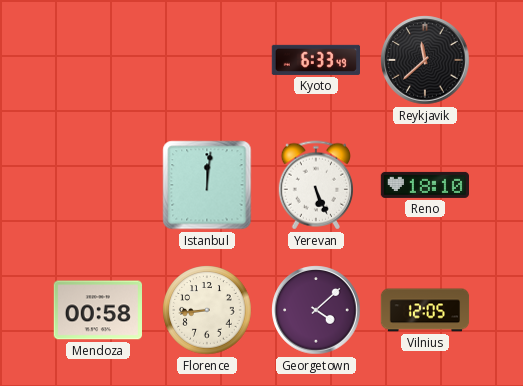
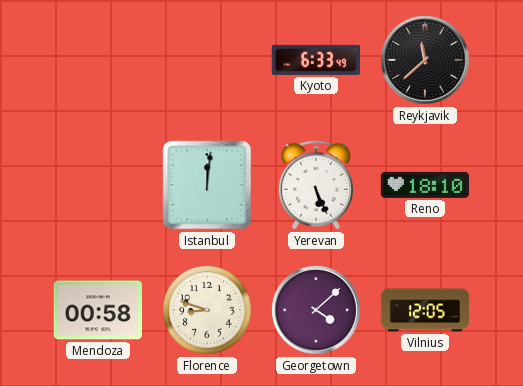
Florence: 8:44 -> 8:48 (207, 310)
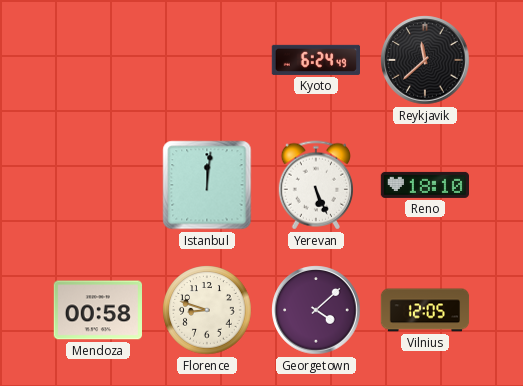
Kyoto: 6:33 -> 6:24 (315, 60)
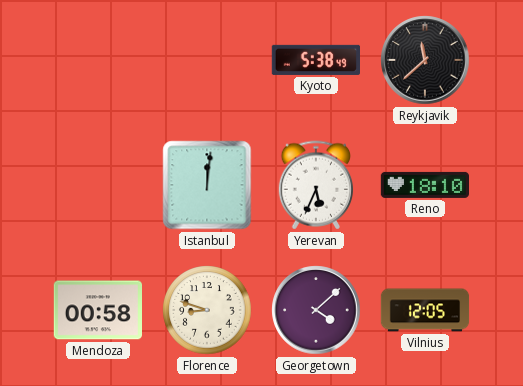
Kyoto: 6:24 -> 5:38 (315, 60)
Yerevan: 5:26 -> 5:34 (315, 185)
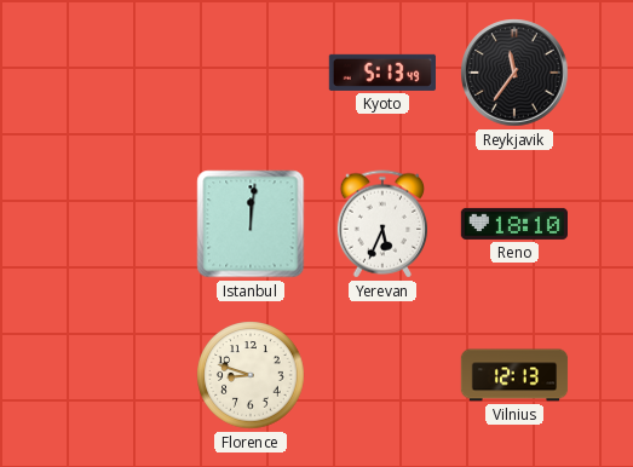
Kyoto: 5:38 -> 5:13 (381, 73)
Reykjavik: 11:38 -> 11:36 (514, 73)
Mendoza: 00:58 -> none (97, 310)
Georgetown: 4:08 -> none (316, 310)
Vilnius: 12:05 -> 12:13 (514, 375)
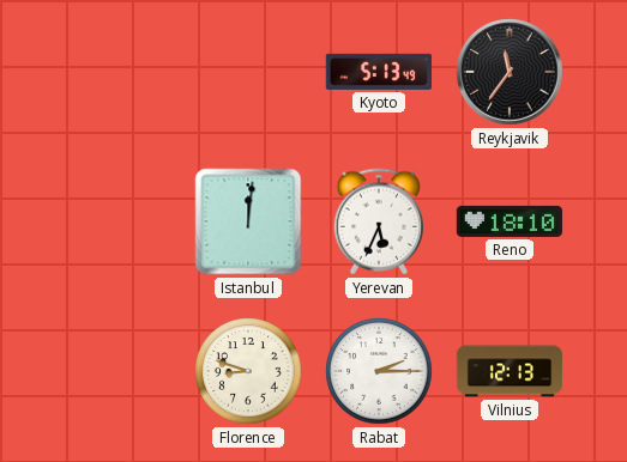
Rabat: none -> 2:15 (379, 371)
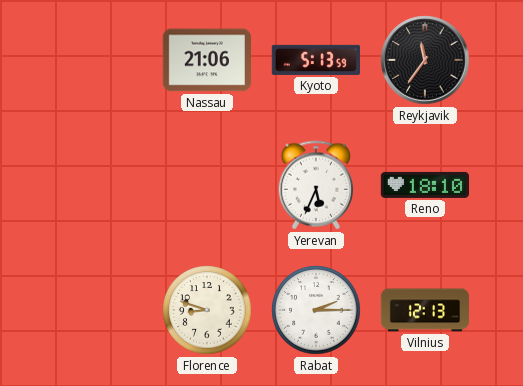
Nassau: none -> 21:06 (206, 60)
Kyoto: 5:13:49 -> 5:13:59 (315, 60)
Istanbul: 12:01 -> none (248, 221)
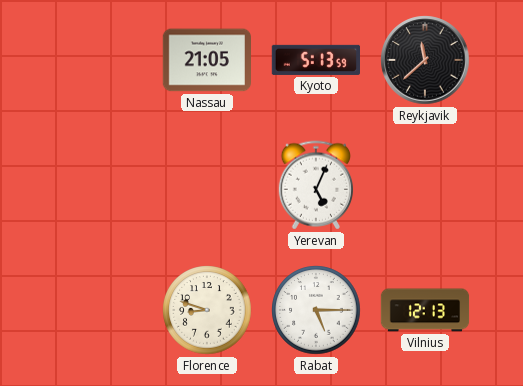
Nassau: 21:06 -> 21:05 (206, 60)
Reykjavik: 11:36 -> 11:38 (425, 60)
Yerevan: 5:34 -> 5:04 (315, 185)
Reno: 18:10 -> none (424, 185)
Rabat: 2:15 -> 5:15 (316, 310)
